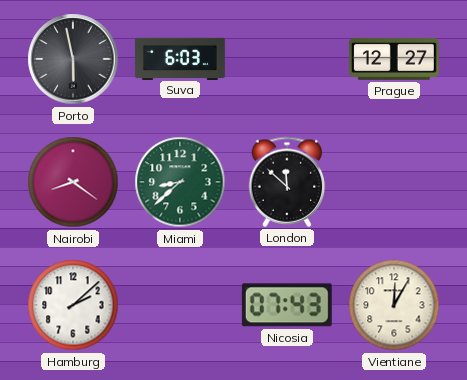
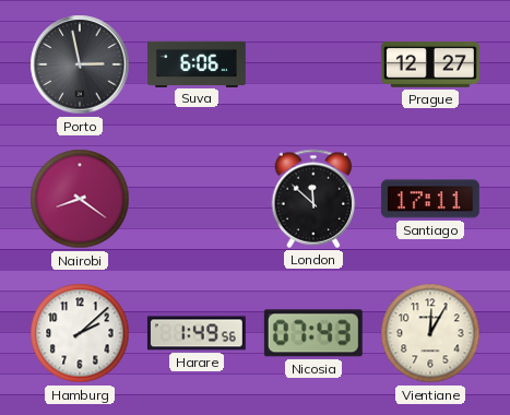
Porto: 5:58 -> 2:58 (80, 64)
Suva: 6:03 -> 6:06 (197, 63)
Miami: 8:38 -> none (180, 182)
Santiago: none -> 17:11 (430, 199)
Harare: none -> 1:49 (197, 333)
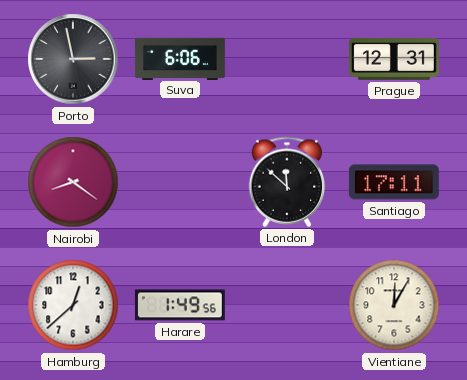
Prague: 12:27 -> 12:31 (394, 59)
Hamburg: 2:08 -> 12:38 (73, 305)
Nicosia: 07:43 -> none (313, 333)
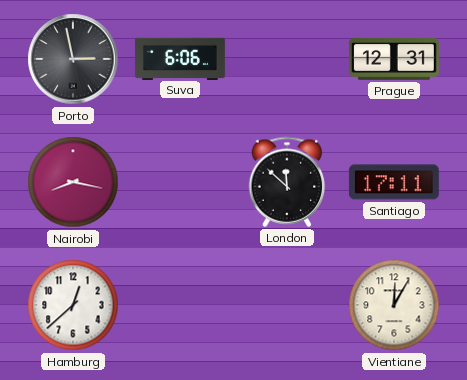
Nairobi: 8:21 -> 8:17 (73, 182)
Harare: 1:49 -> none (180, 305)
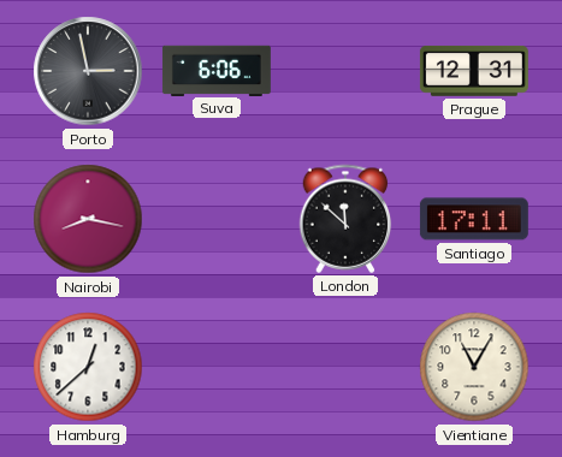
Vientiane: 12:05 -> 11:05 (474, 367)
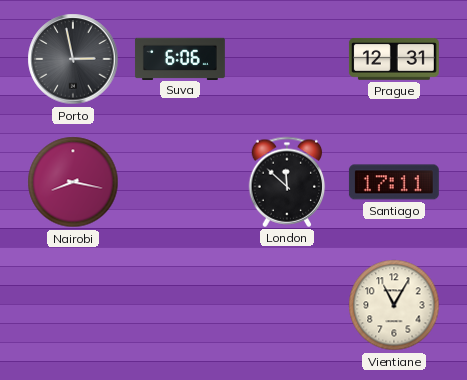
Hamburg: 12:38 -> none (88, 367)
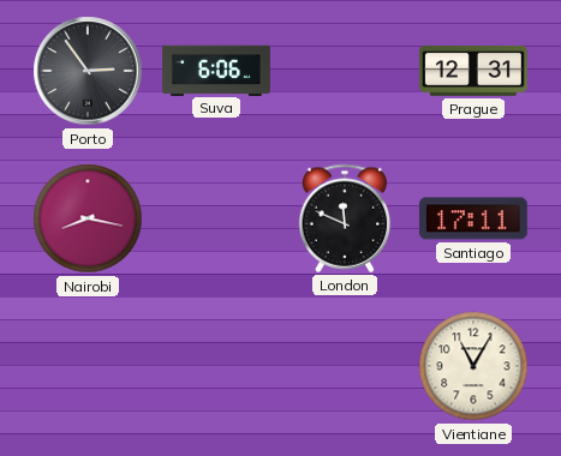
Porto: 2:58 -> 2:54 (88, 71)
London: 11:52 -> 11:49 (345, 218)
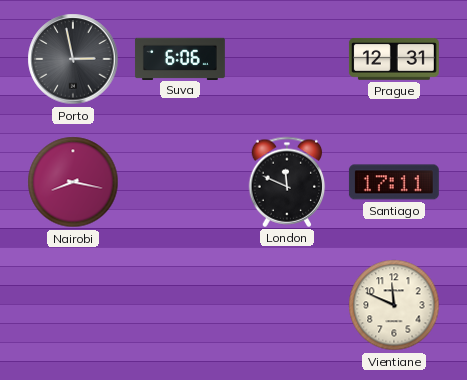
Porto: 2:54 -> 2:58 (73, 59)
Vientiane: 11:05 -> 11:49 (394, 305)
